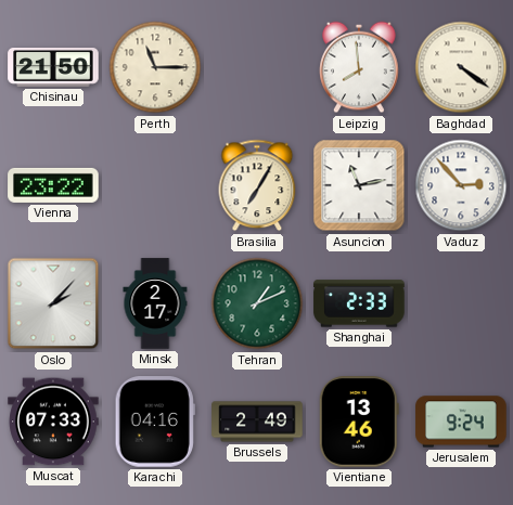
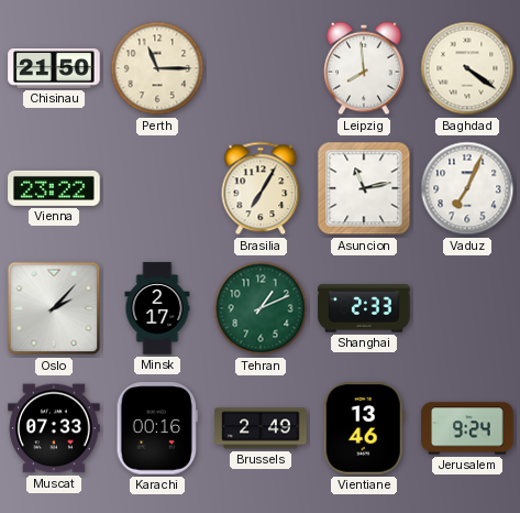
Vaduz: 2:53 -> 7:04 (467, 188)
Karachi: 04:16 -> 00:16 (157, 428)
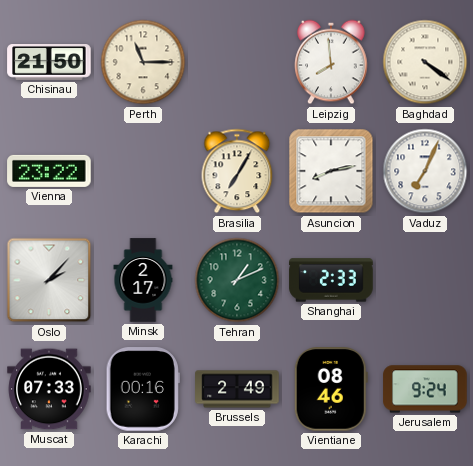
Asuncion: 11:13 -> 8:13 (331, 171)
Vientiane: 13:46 -> 08:46 (331, 389)
